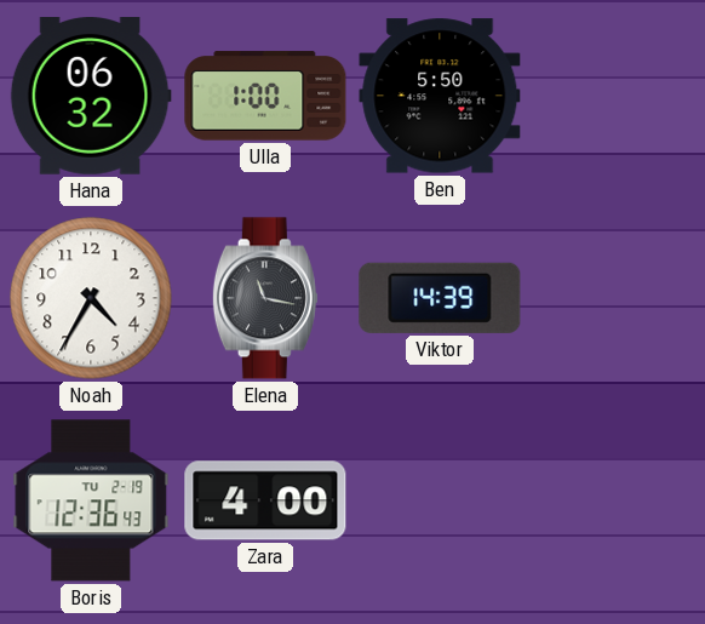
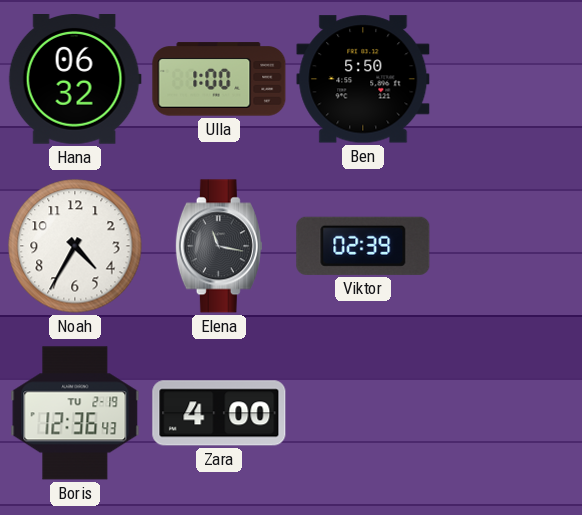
Viktor: 14:39 -> 02:39 (363, 246)
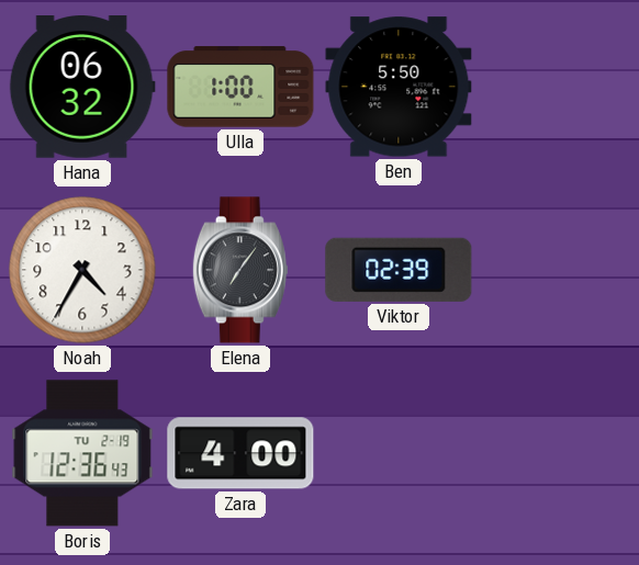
Elena: 11:17 -> 7:06 (240, 270)
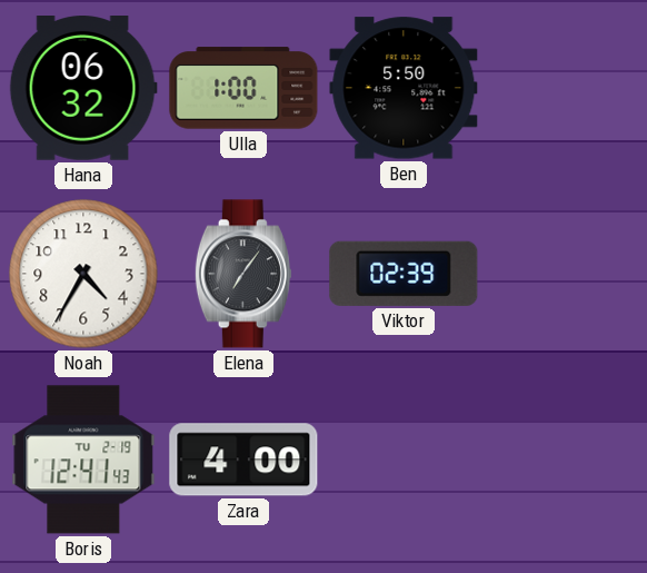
Boris: 12:36 -> 12:41 (83, 460)
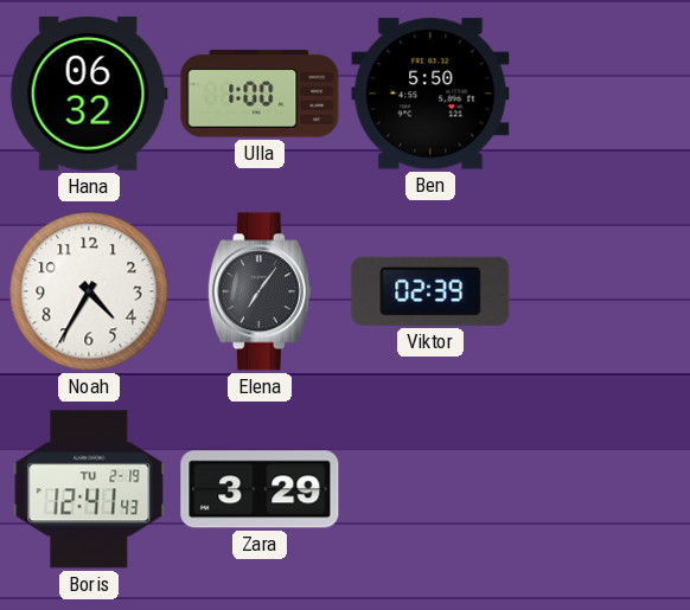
Zara: 4:00 -> 3:29 (260, 489)
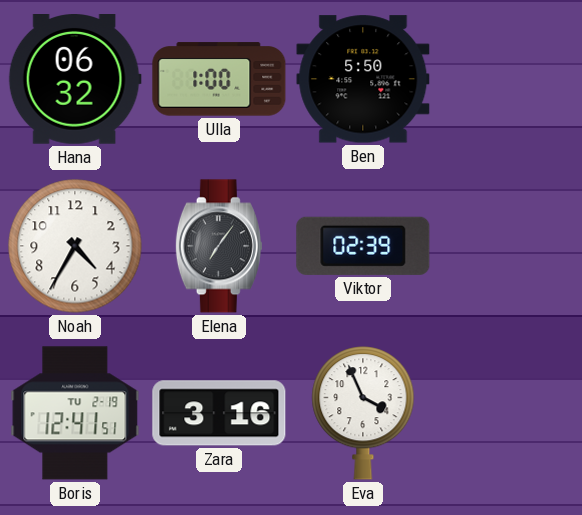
Boris: 12:41:43 -> 12:41:51 (75, 413)
Zara: 3:29 -> 3:16 (219, 413)
Eva: none -> 3:56 (363, 413)
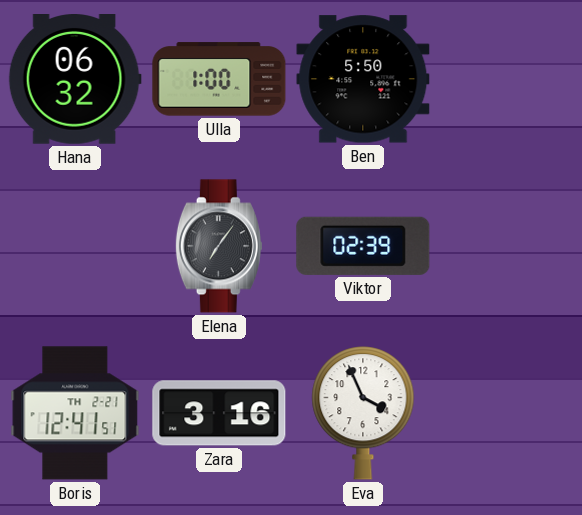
Noah: 4:35 -> none (75, 246)
Boris date: TU 2-19 -> TH 2-21 (75, 413)
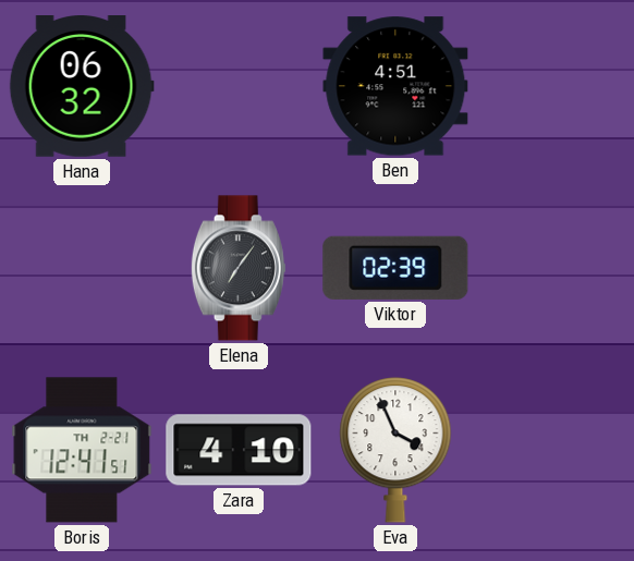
Ulla: 1:00 -> none (219, 79)
Ben: 5:50 -> 4:51 (395, 86)
Zara: 3:16 -> 4:10 (239, 450)
